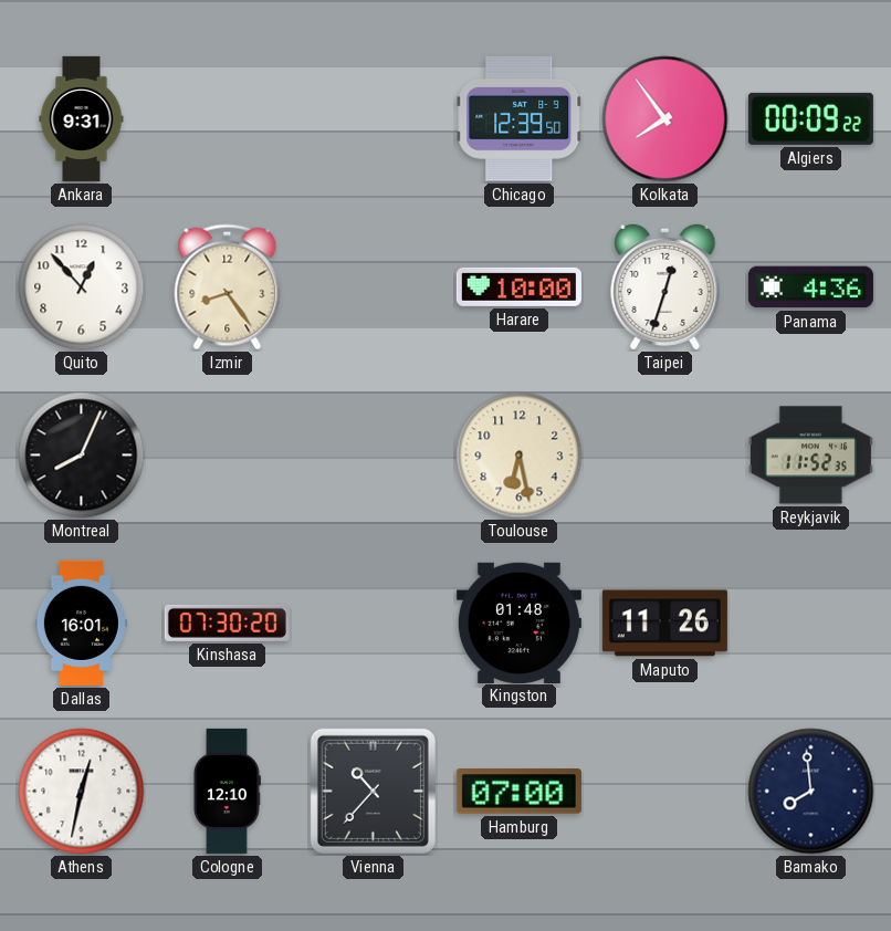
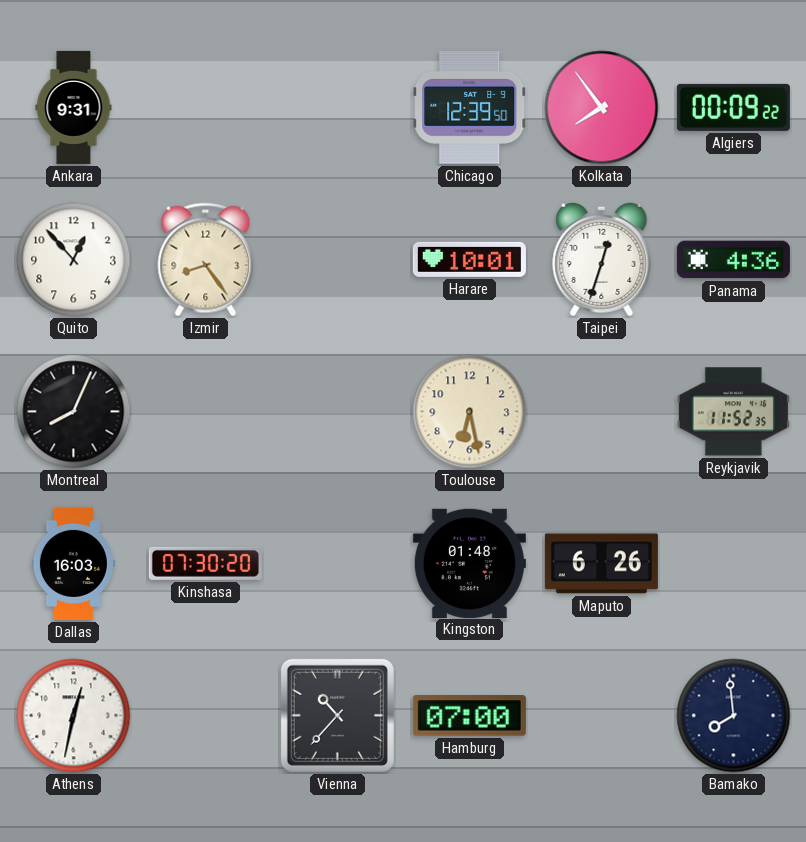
Harare: 10:00 -> 10:01 (469, 259)
Dallas: 16:01 -> 16:03 (73, 563)
Maputo: 11:26 -> 6:26 (601, 564)
Cologne: 12:10 -> none (227, 791)
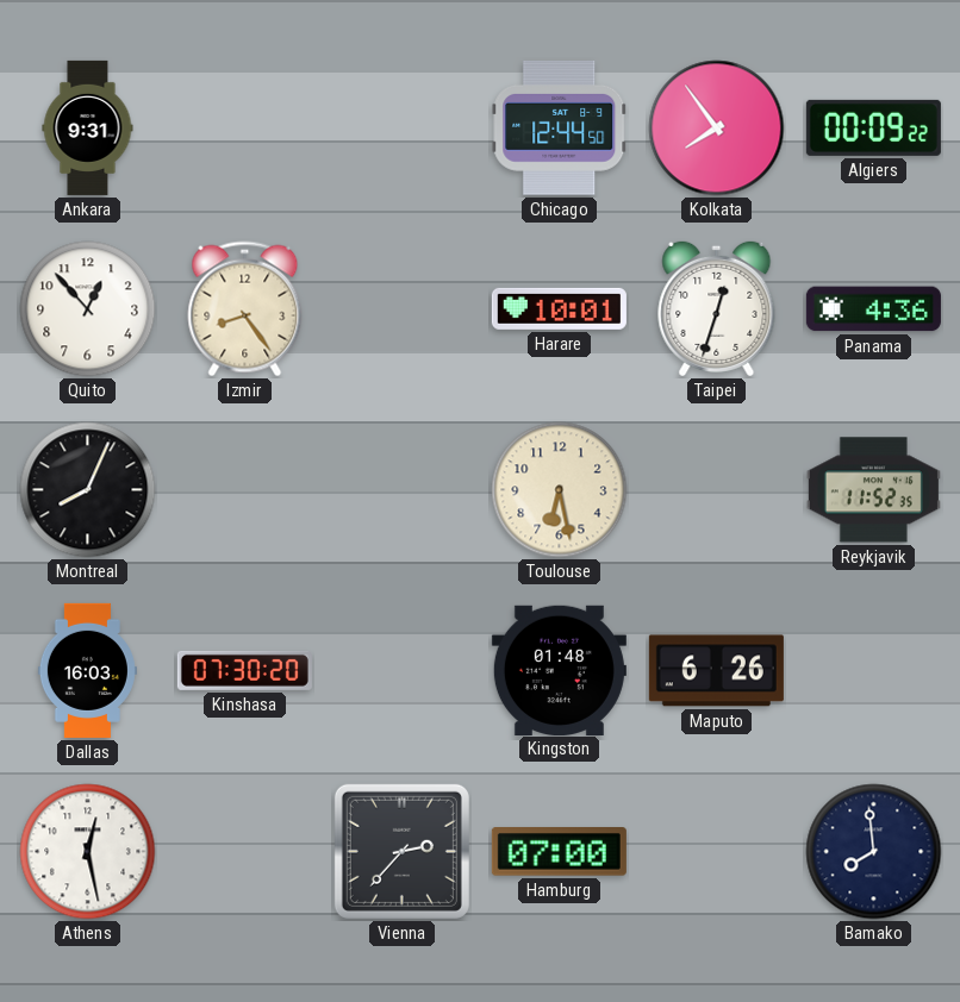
Chicago: 12:39 -> 12:44 (560, 127)
Athens: 12:32 -> 12:28 (88, 852)
Vienna: 10:37 -> 2:37 (401, 851)
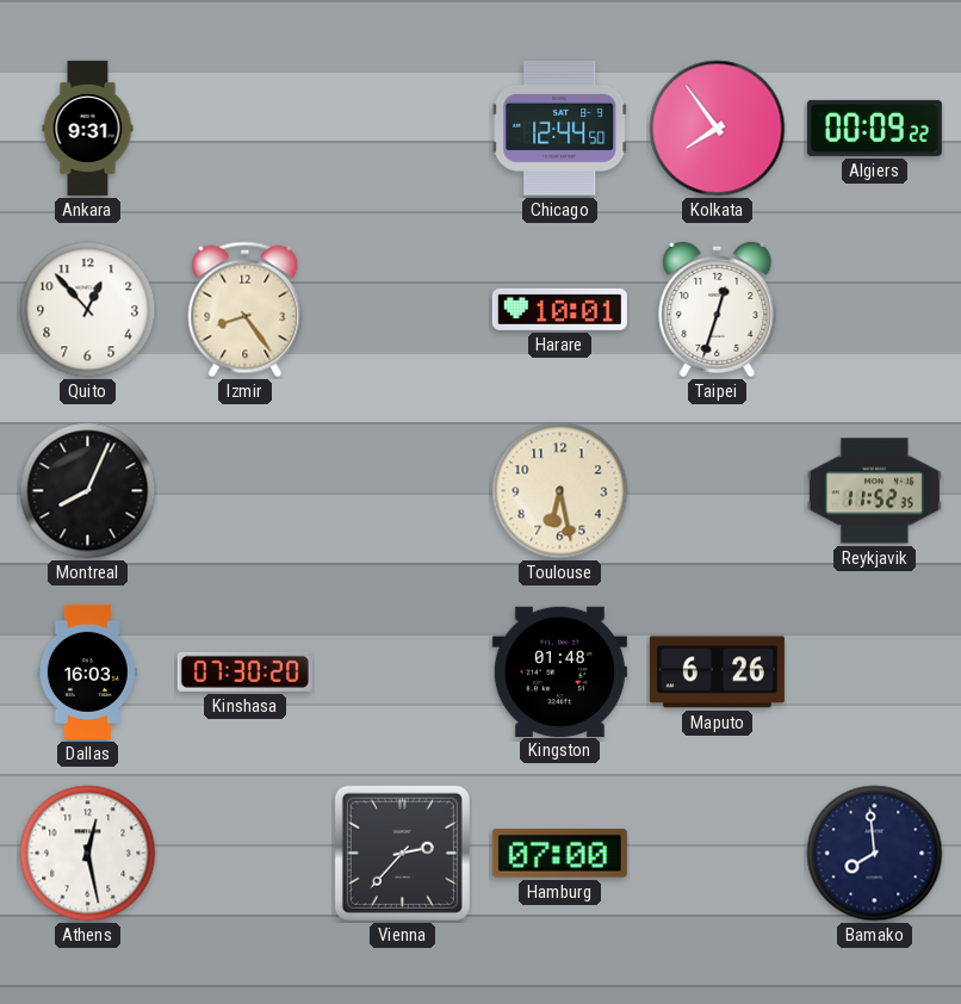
Panama: 4:36 -> none (873, 309)
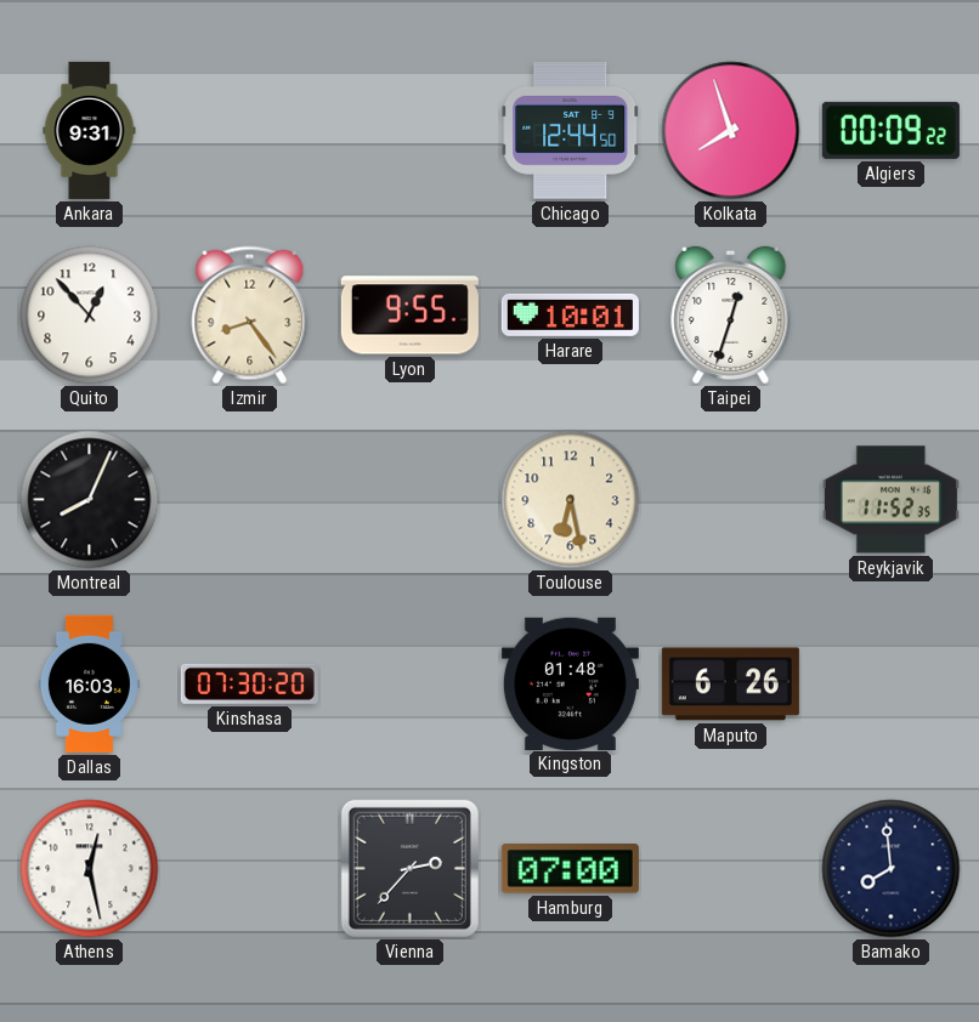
Kolkata: 7:54 -> 7:57 (731, 131)
Lyon: none -> 9:55 (409, 316)
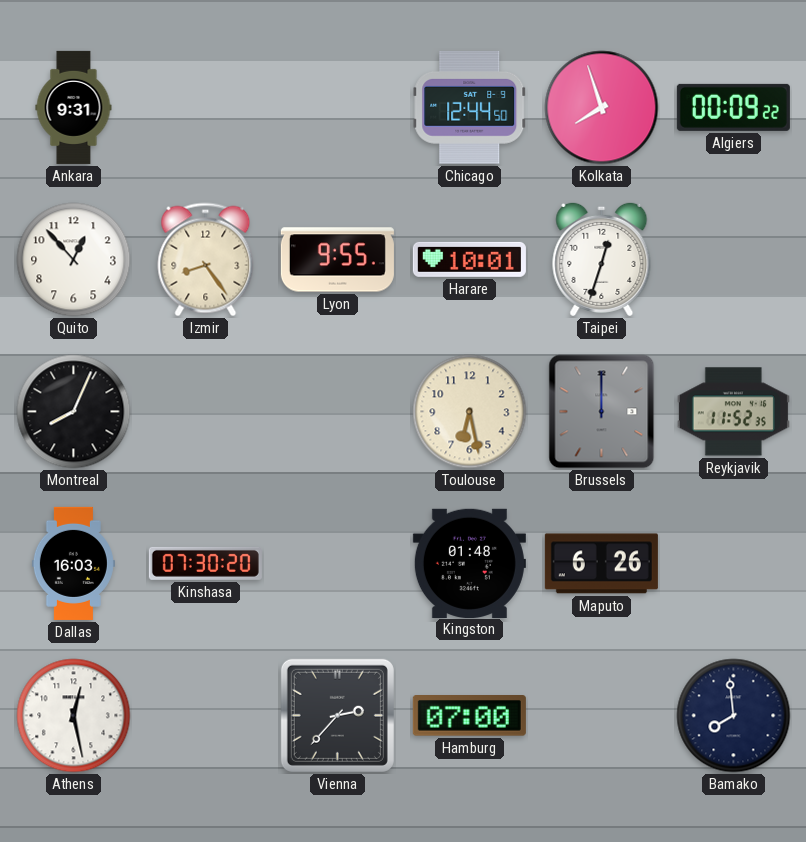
Brussels: none -> 12:00 (602, 412)
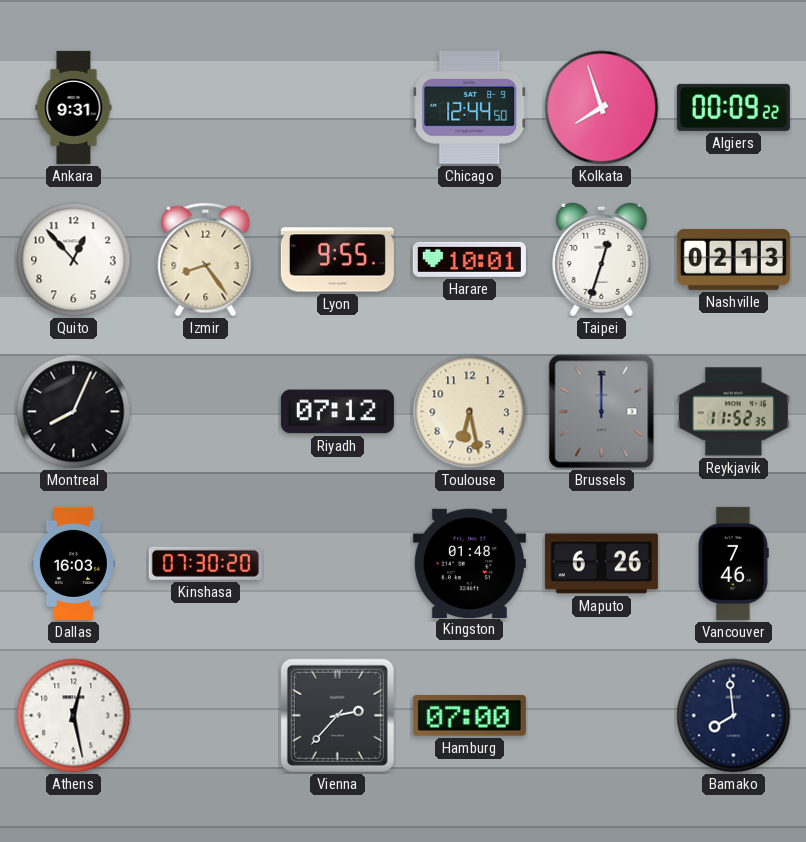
Nashville: none -> 02:13 (733, 259)
Riyadh: none -> 07:12 (337, 412)
Vancouver: none -> 7:46 (733, 563)
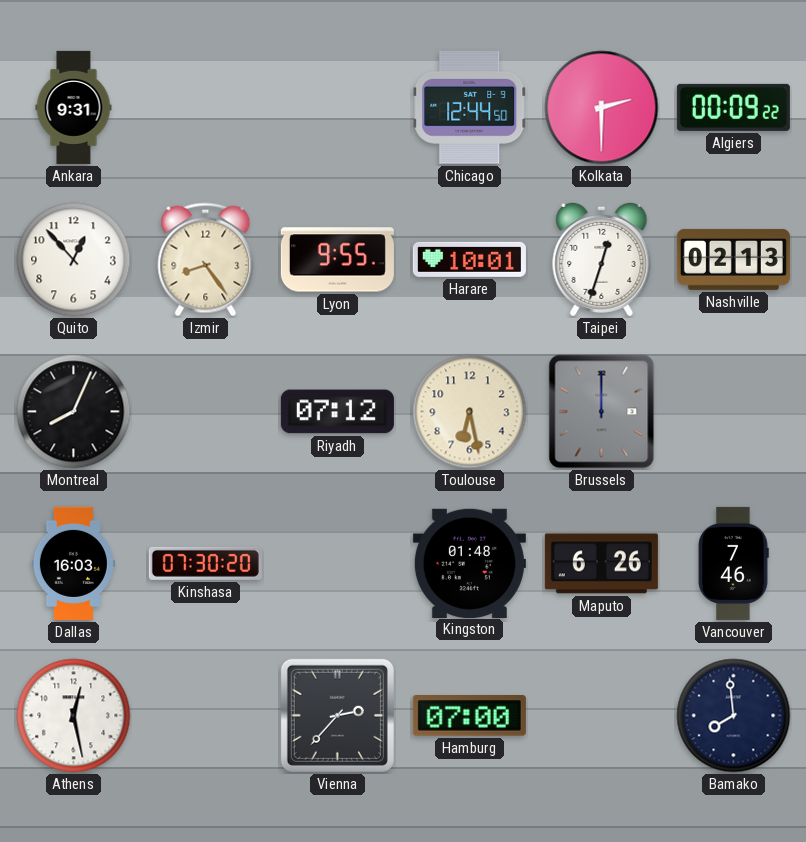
Kolkata: 7:57 -> 2:30 (602, 108)
Reykjavik: 11:52 -> none (733, 412)
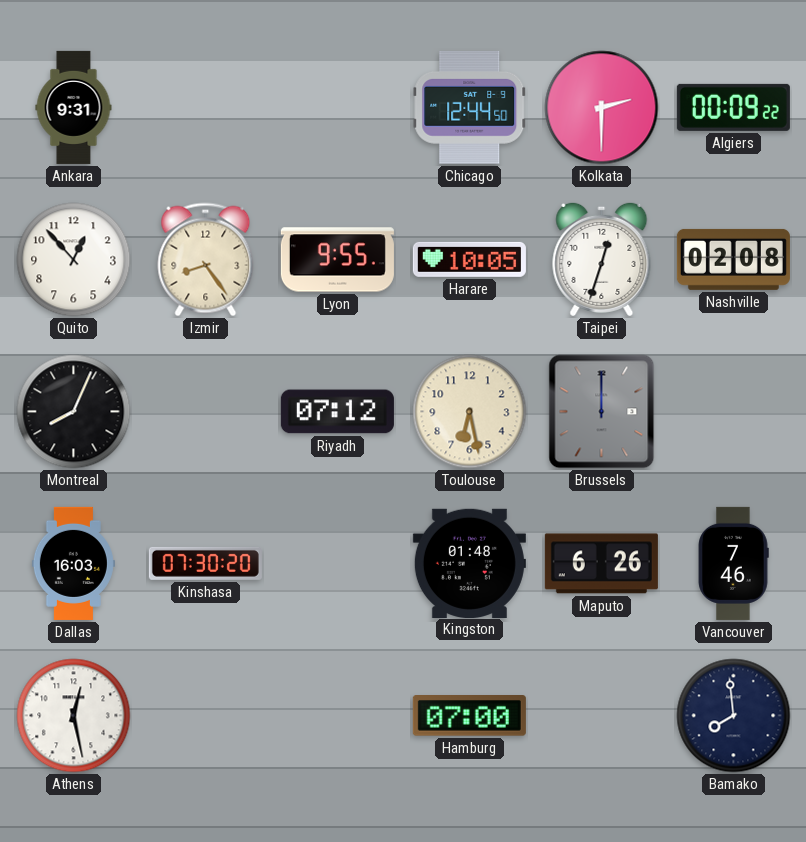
Harare: 10:01 -> 10:05 (469, 259)
Nashville: 02:13 -> 02:08 (733, 259)
Vienna: 2:37 -> none (337, 715)
